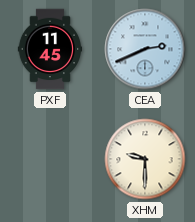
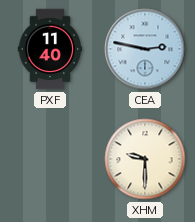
PXF: 11:45 -> 11:40 (49, 49)
CEA: 2:41 -> 2:47 (145, 49)
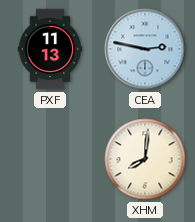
PXF: 11:40 -> 11:13 (49, 49)
XHM: 9:30 -> 8:01 (145, 159)
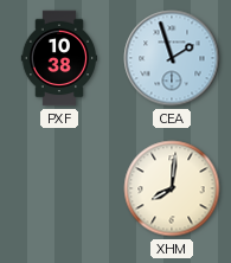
PXF: 11:13 -> 10:38 (58, 58)
CEA: 2:47 -> 1:57 (172, 58)
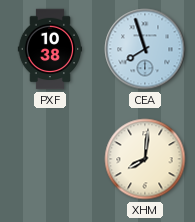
CEA: 1:57 -> 7:57 (145, 49)
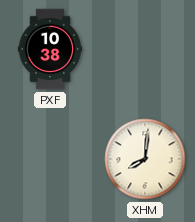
CEA: 7:57 -> none (145, 49)
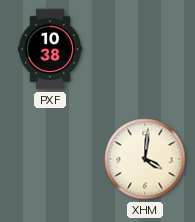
XHM: 8:01 -> 4:01 (145, 159)
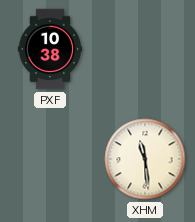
XHM: 4:01 -> 11:29 (145, 159)
